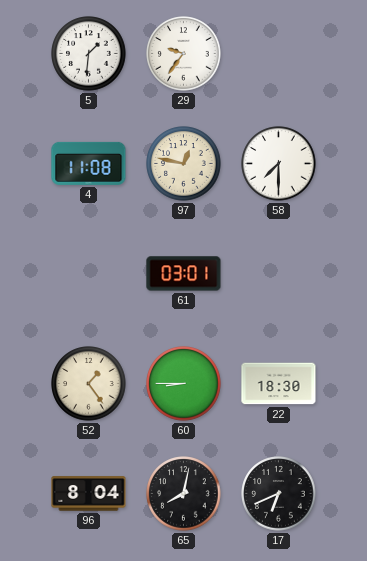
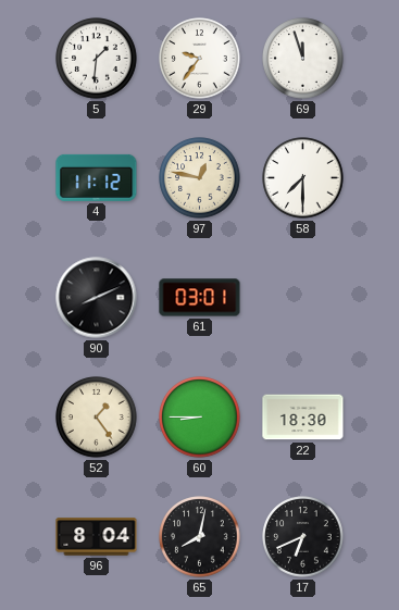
69: none -> 11:57 (303, 59)
4: 11:08 -> 11:12 (97, 177)
90: none -> 8:11 (97, 298)
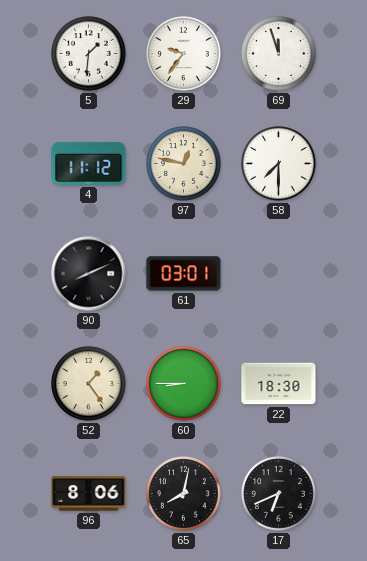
96: 8:04 -> 8:06 (89, 494)
